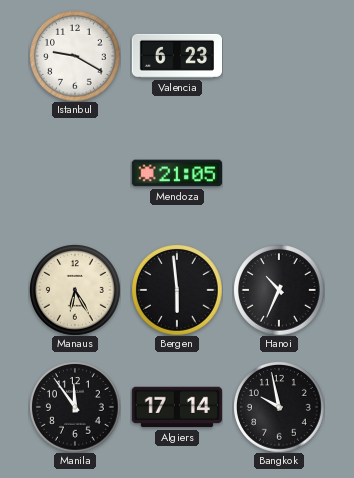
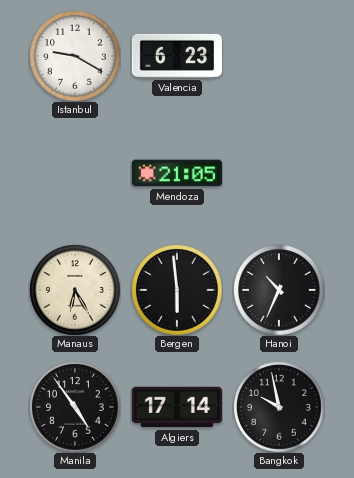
Manila: 11:54 -> 4:54 (75, 407)
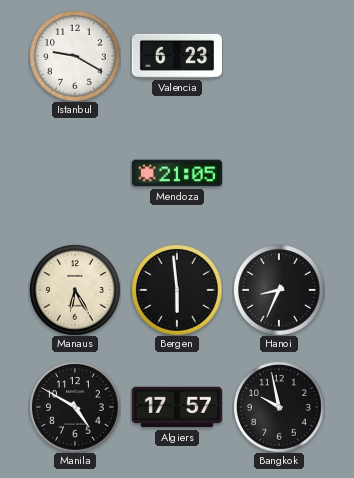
Hanoi: 10:34 -> 8:34 (279, 290)
Manila: 4:54 -> 4:50 (75, 407)
Algiers: 17:14 -> 17:57 (176, 407)
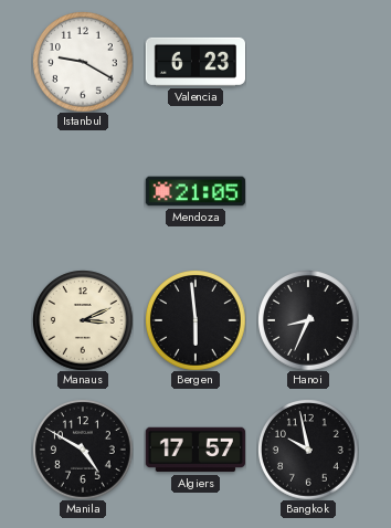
Manaus: 6:25 -> 3:11 (83, 320)
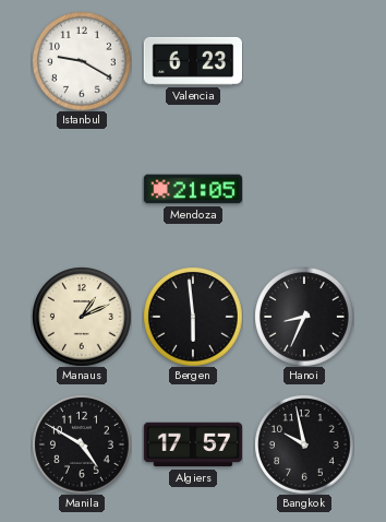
Manaus: 3:11 -> 1:11 (82, 317)
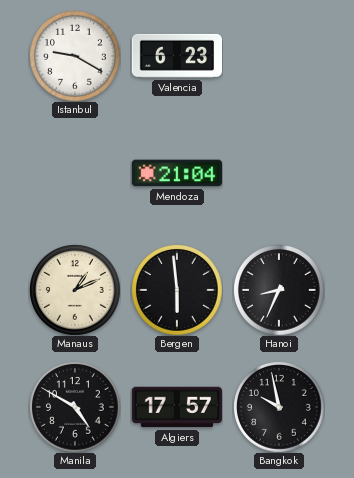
Mendoza: 21:05 -> 21:04 (176, 173)
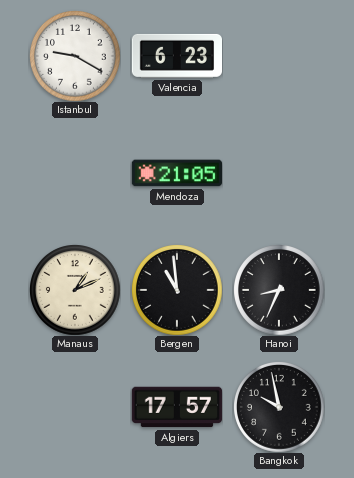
Mendoza: 21:04 -> 21:05 (176, 173)
Bergen: 5:59 -> 10:59 (177, 290)
Manila: 4:50 -> none (75, 407)
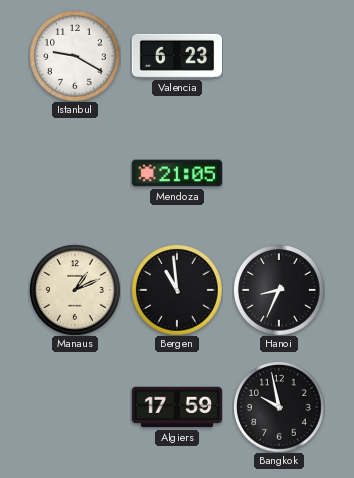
Algiers: 17:57 -> 17:59 (176, 407)
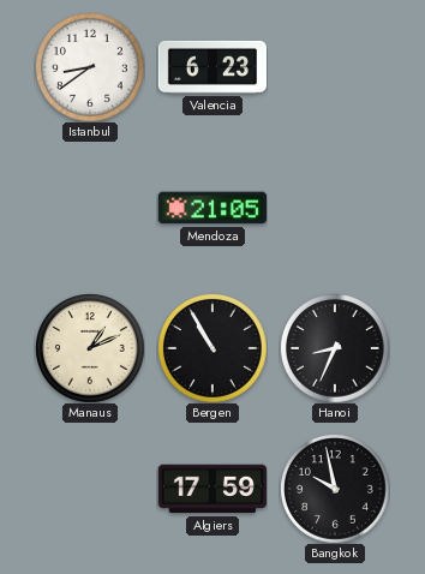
Istanbul: 9:20 -> 8:39 (90, 67)
Bergen: 10:59 -> 10:55 (212, 348)
